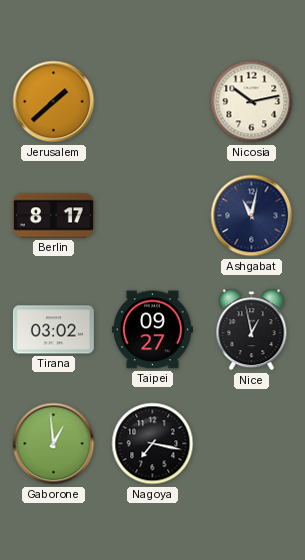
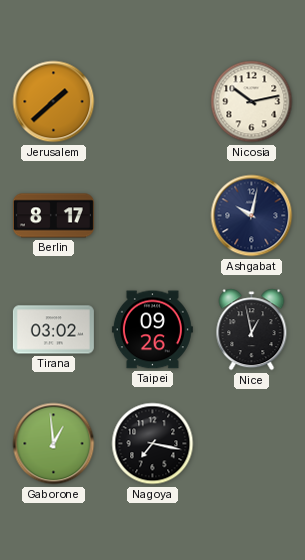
Ashgabat: 11:02 -> 10:02 (252, 216)
Taipei: 09:27 -> 09:26 (152, 330)
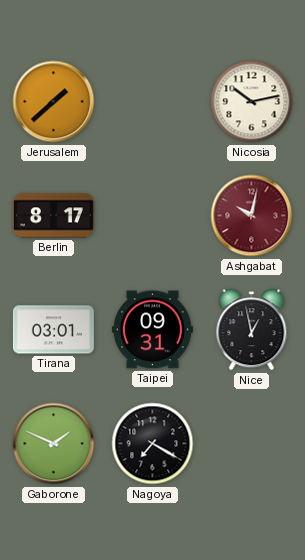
Ashgabat dial: navy -> burgundy (252, 216)
Tirana: 03:02 -> 03:01 (53, 330)
Taipei: 09:26 -> 09:31 (152, 330)
Gaborone: 12:59 -> 1:49 (54, 444)
Nagoya: 7:17 -> 7:20 (153, 444)
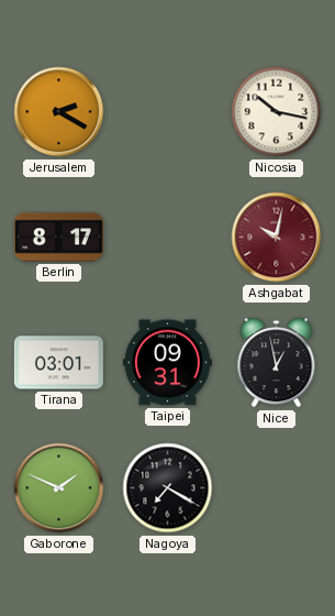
Jerusalem: 1:38 -> 2:20 (59, 112)
Nicosia: 10:13 -> 10:17 (277, 112)
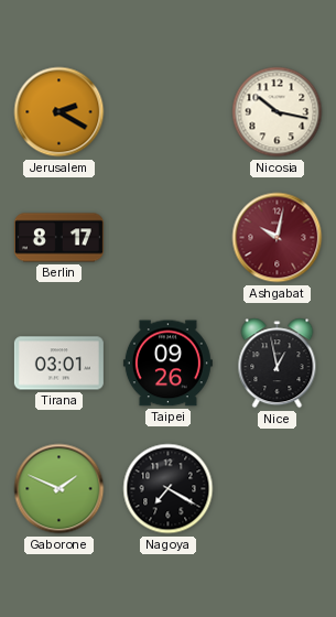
Taipei: 09:31 -> 09:26 (167, 364)
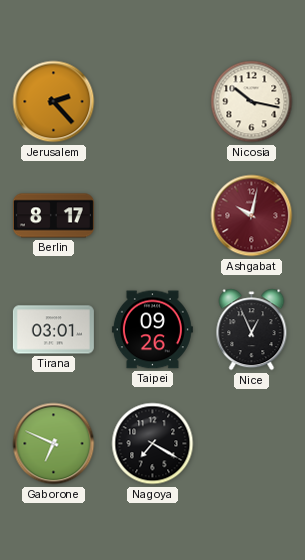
Jerusalem: 2:20 -> 2:23 (54, 102)
Nice: 12:58 -> 12:56 (252, 330)
Gaborone: 1:49 -> 6:49 (54, 444)
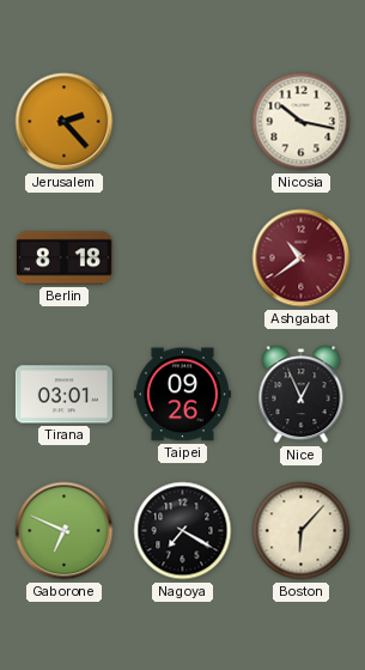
Berlin: 8:17 -> 8:18 (63, 258)
Ashgabat: 10:02 -> 10:39 (302, 258)
Boston: none -> 6:07 (302, 531)
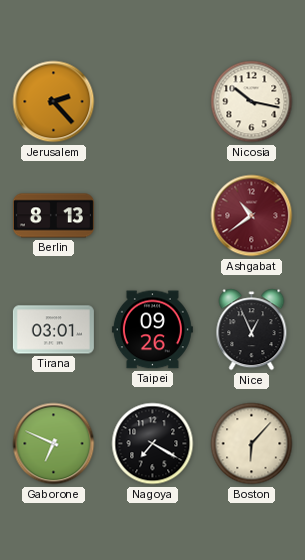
Berlin: 8:18 -> 8:13 (53, 216)
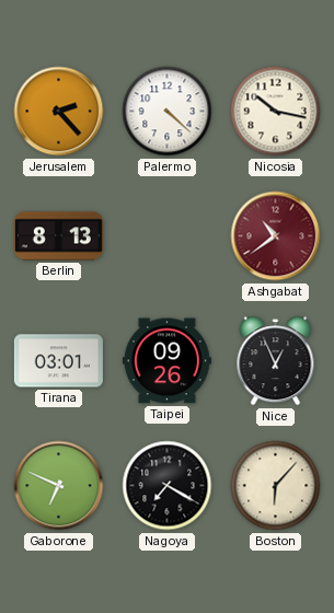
Palermo: none -> 4:22 (168, 112)
